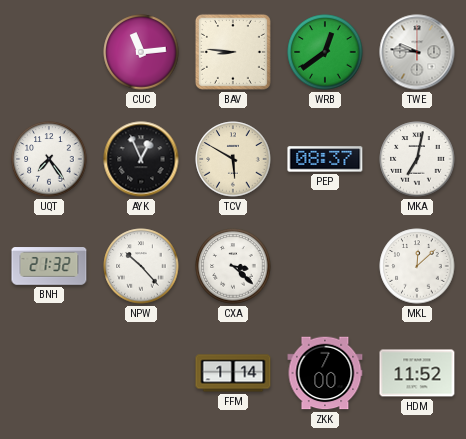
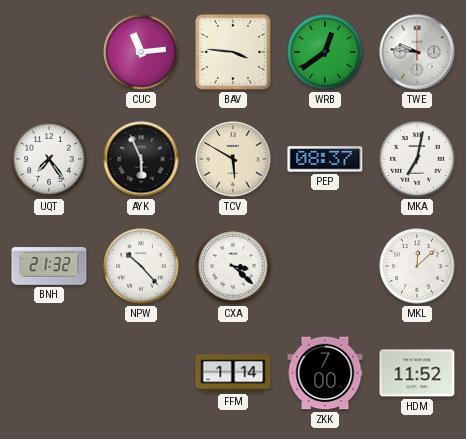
BAV: 8:46 -> 3:46 (233, 52)
AYK: 12:56 -> 5:56 (141, 159)
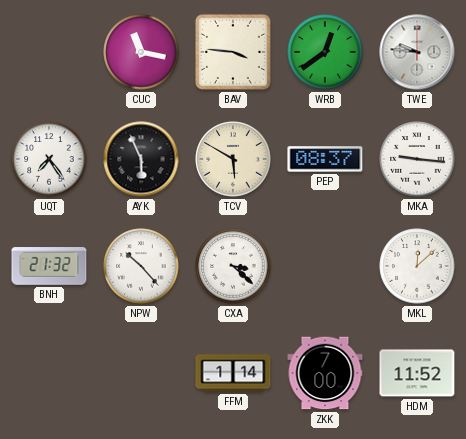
CUC: 11:14 -> 11:17 (141, 52)
MKA: 7:02 -> 9:16 (417, 159)
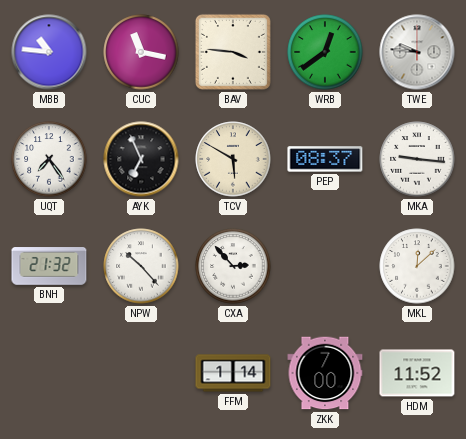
MBB: none -> 10:46 (49, 52)
AYK: 5:56 -> 6:56 (141, 159)
CXA: 3:22 -> 2:53 (233, 266)
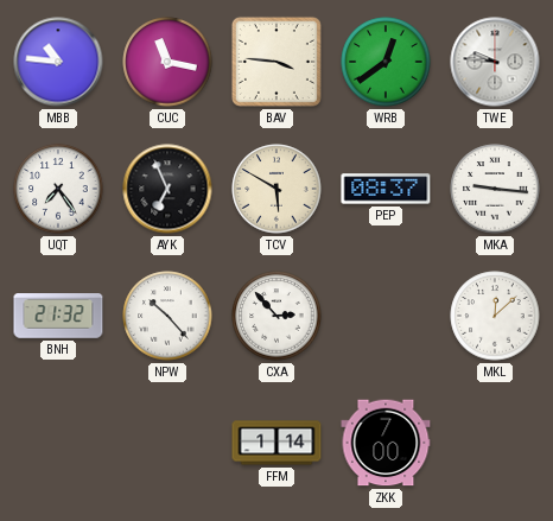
HDM: 11:52 -> none (417, 373)
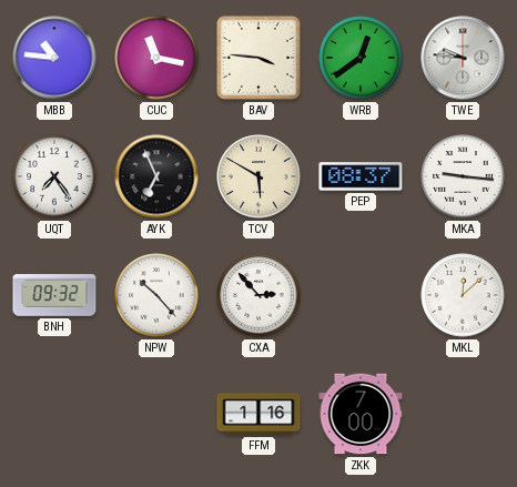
BNH: 21:32 -> 09:32 (54, 295)
FFM: 1:14 -> 1:16 (258, 414)
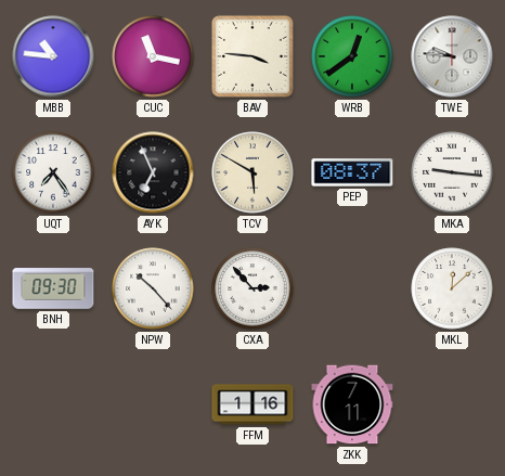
BNH: 09:32 -> 09:30 (53, 288)
ZKK: 7:00 -> 7:11 (352, 404)
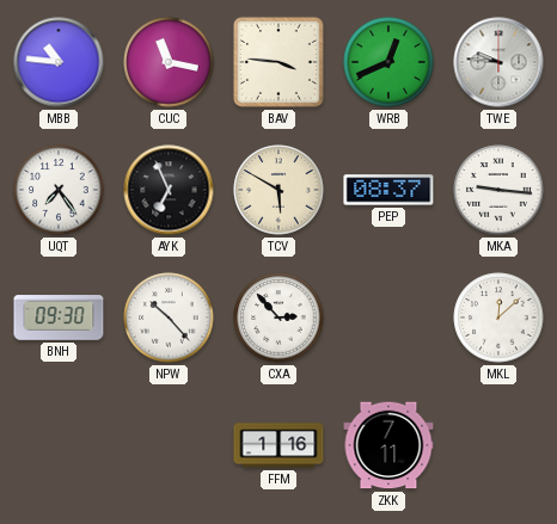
WRB: 12:39 -> 12:41 (388, 62)
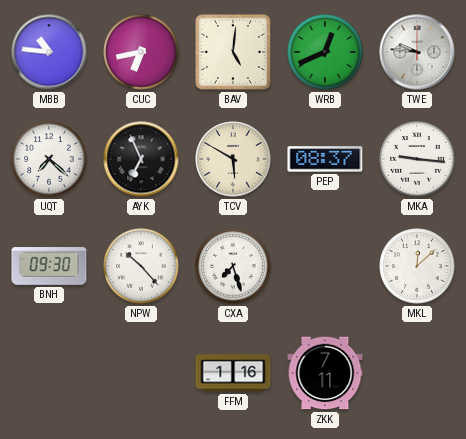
CUC: 11:17 -> 6:43 (141, 52)
BAV: 3:46 -> 5:01 (233, 52)
UQT: 7:24 -> 7:22 (49, 159)
CXA: 2:53 -> 7:27 (233, 266)
